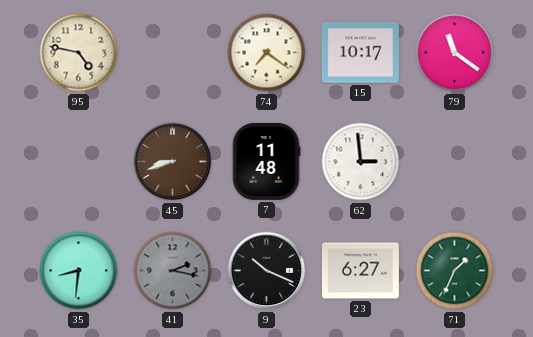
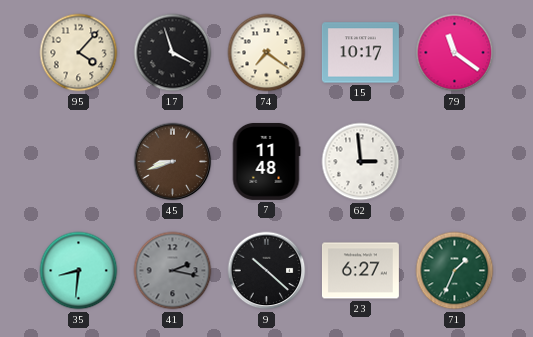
95: 4:47 -> 4:07 (79, 53)
17: none -> 3:57 (173, 53)
9: 10:19 -> 10:22 (267, 271)
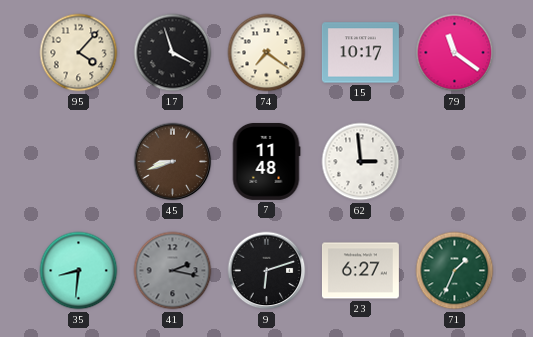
9: 10:22 -> 6:12 (267, 271)
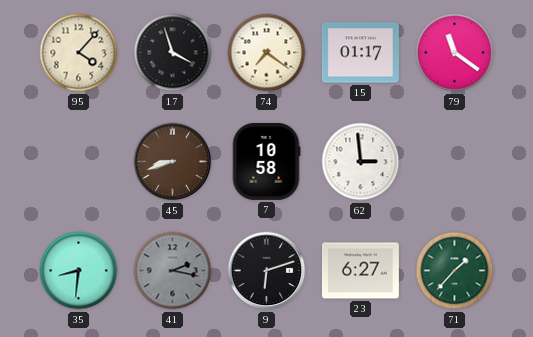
15: 10:17 -> 01:17 (360, 53)
7: 11:48 -> 10:58 (266, 161)
71: 1:34 -> 1:37 (455, 271)
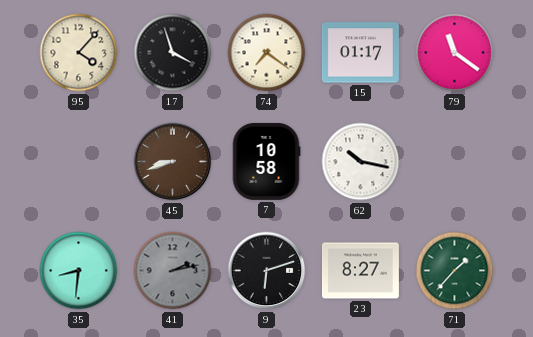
62: 2:59 -> 10:17 (361, 162)
41: 2:17 -> 2:13 (173, 271)
23: 6:27 -> 8:27 (360, 271)
